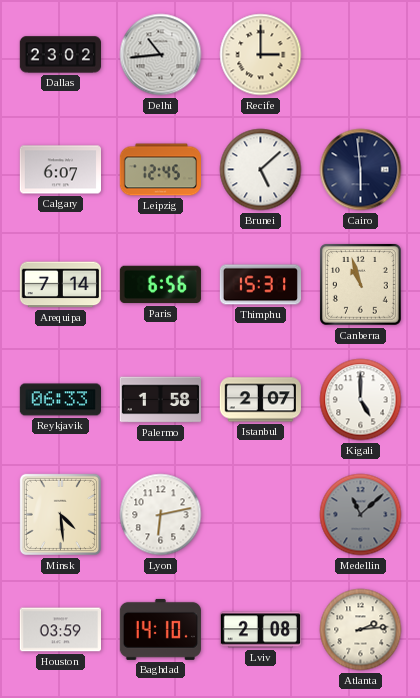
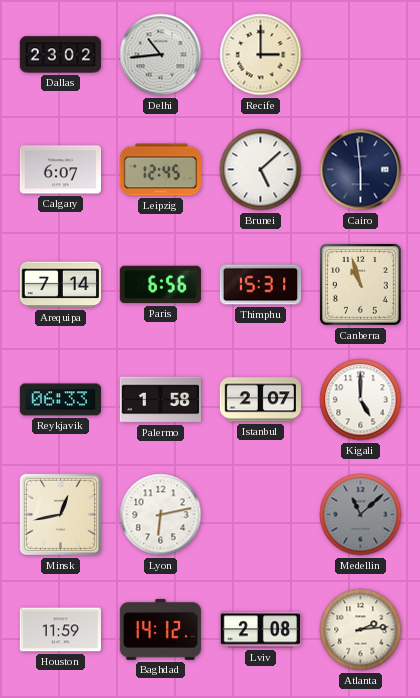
Minsk: 4:29 -> 12:43 (60, 514)
Houston: 03:59 -> 11:59 (60, 630)
Baghdad: 14:10 -> 14:12 (160, 629)
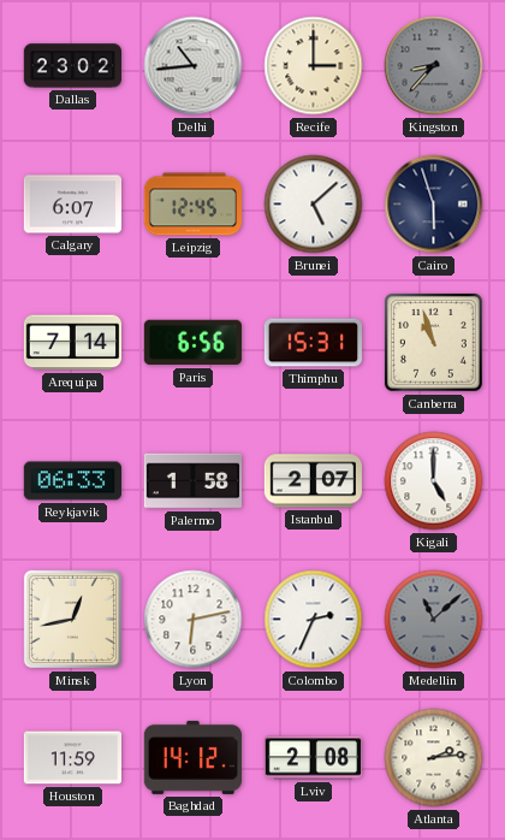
Kingston: none -> 8:37 (434, 66)
Cairo: 5:59 -> 5:57 (434, 205)
Colombo: none -> 2:34 (314, 620)
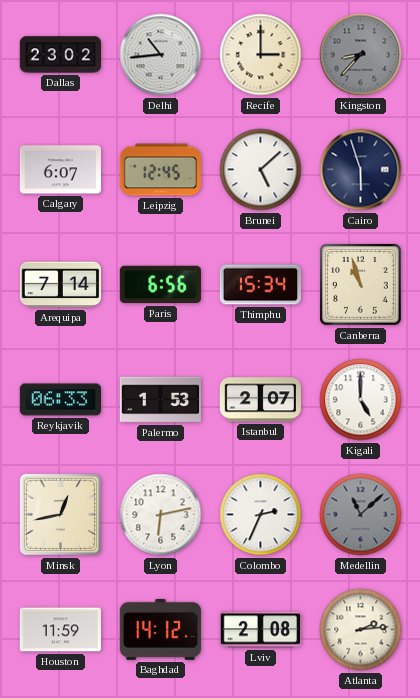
Thimphu: 15:31 -> 15:34 (260, 285)
Palermo: 1:58 -> 1:53 (160, 400)
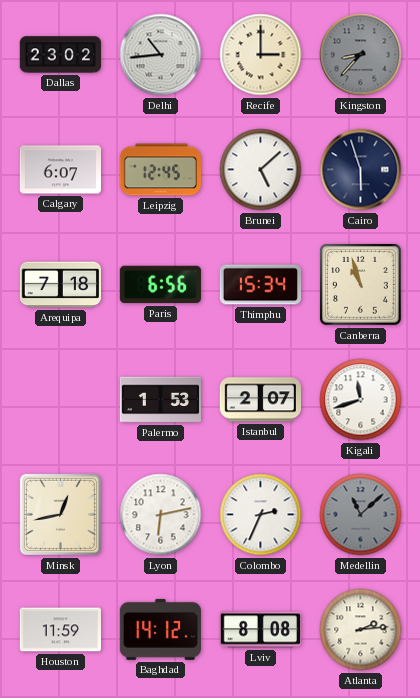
Arequipa: 7:14 -> 7:18 (60, 285)
Reykjavik: 06:33 -> none (60, 400)
Kigali: 5:00 -> 11:42 (361, 400)
Lviv: 2:08 -> 8:08 (260, 630)
